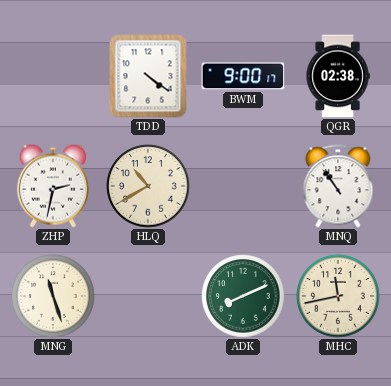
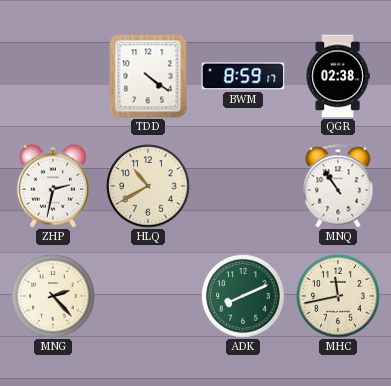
BWM: 9:00 -> 8:59 (243, 76)
MNG: 11:27 -> 2:23 (53, 296)
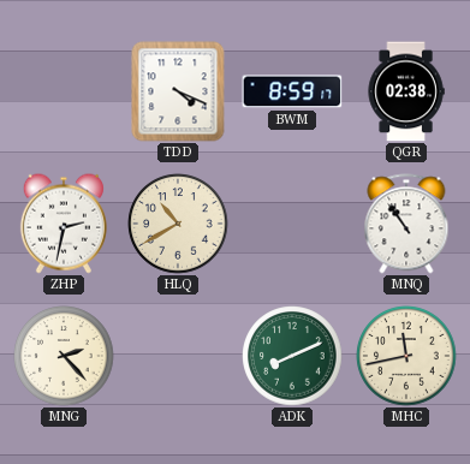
TDD: 4:21 -> 4:19 (178, 91)
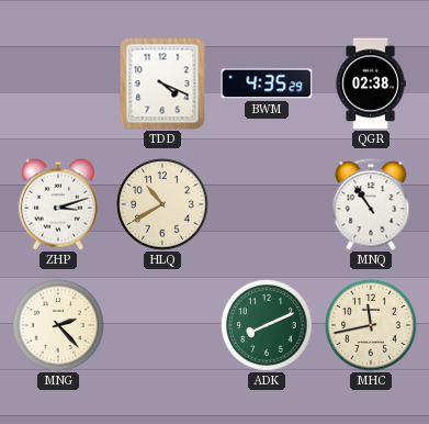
BWM: 8:59 -> 4:35 (267, 83)
ZHP: 2:32 -> 3:12 (58, 204)
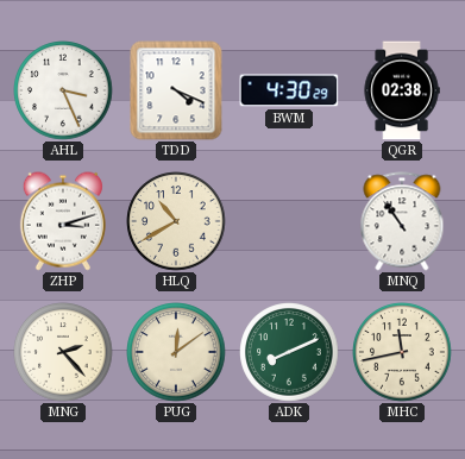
AHL: none -> 3:26 (63, 90)
BWM: 4:35 -> 4:30 (289, 90)
PUG: none -> 12:09 (176, 352)
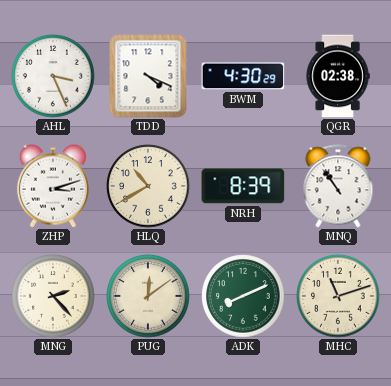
NRH: none -> 8:39 (243, 186)
MHC: 11:43 -> 11:12 (338, 296)
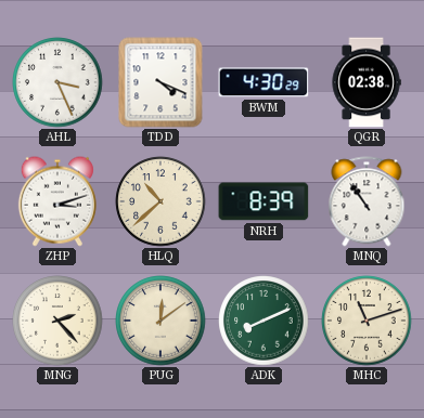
HLQ: 10:40 -> 10:38 (160, 201)
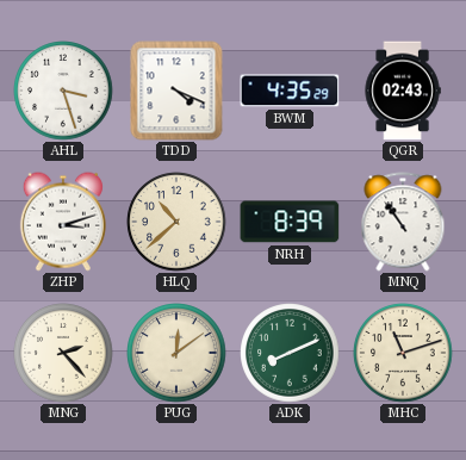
AHL: 3:26 -> 3:27 (63, 91)
BWM: 4:30 -> 4:35 (290, 91)
QGR: 02:38 -> 02:43 (403, 91)
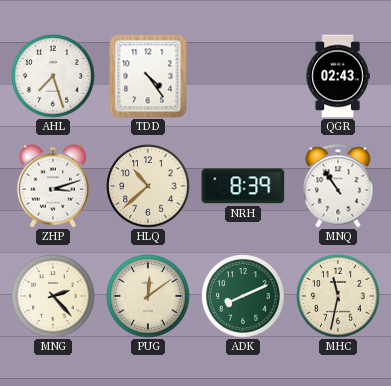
AHL: 3:27 -> 7:27 (53, 76)
TDD: 4:19 -> 4:24 (148, 76)
BWM: 4:35 -> none (290, 91)
MHC: 11:12 -> 11:32 (338, 296)
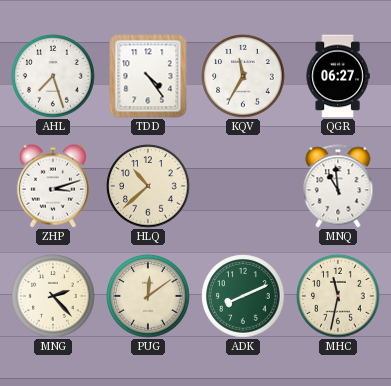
KQV: none -> 11:35 (243, 76)
QGR: 02:43 -> 06:27 (338, 76)
NRH: 8:39 -> none (243, 186)
MNQ: 10:54 -> 10:59 (338, 186)
